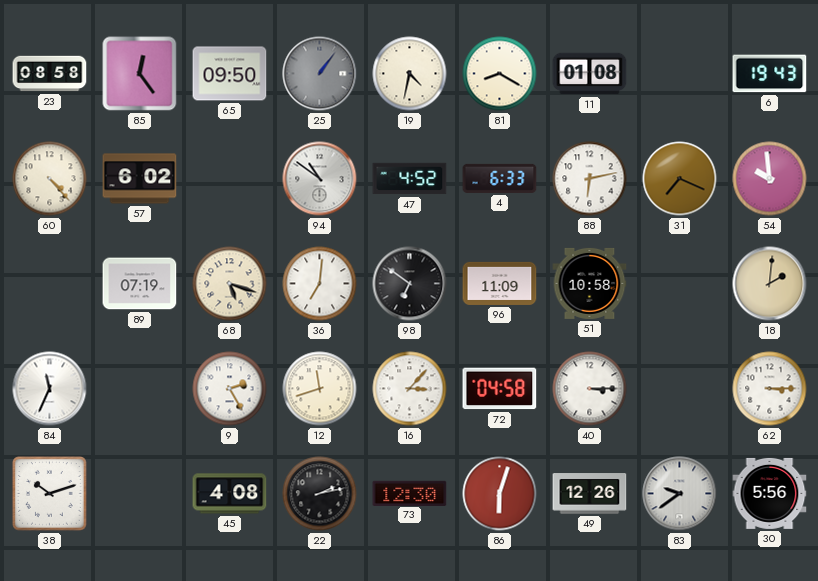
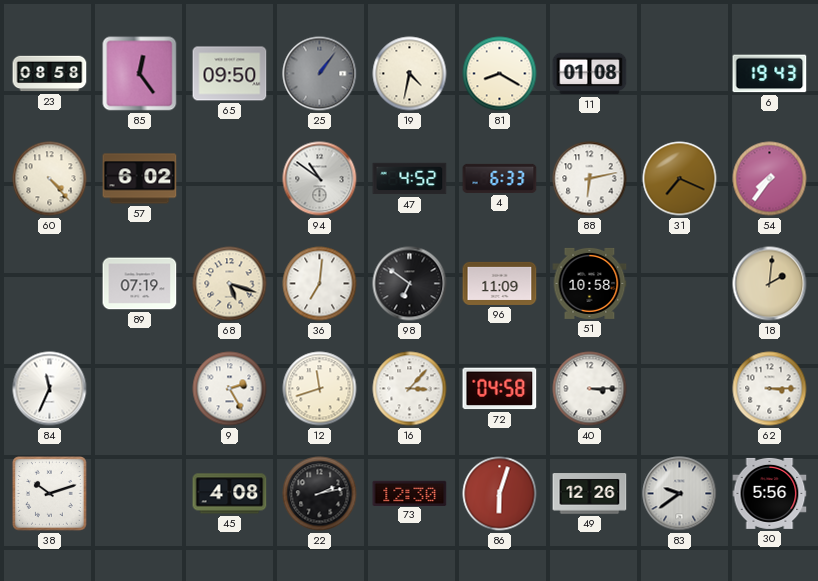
54: 9:59 -> 7:36 (770, 179)
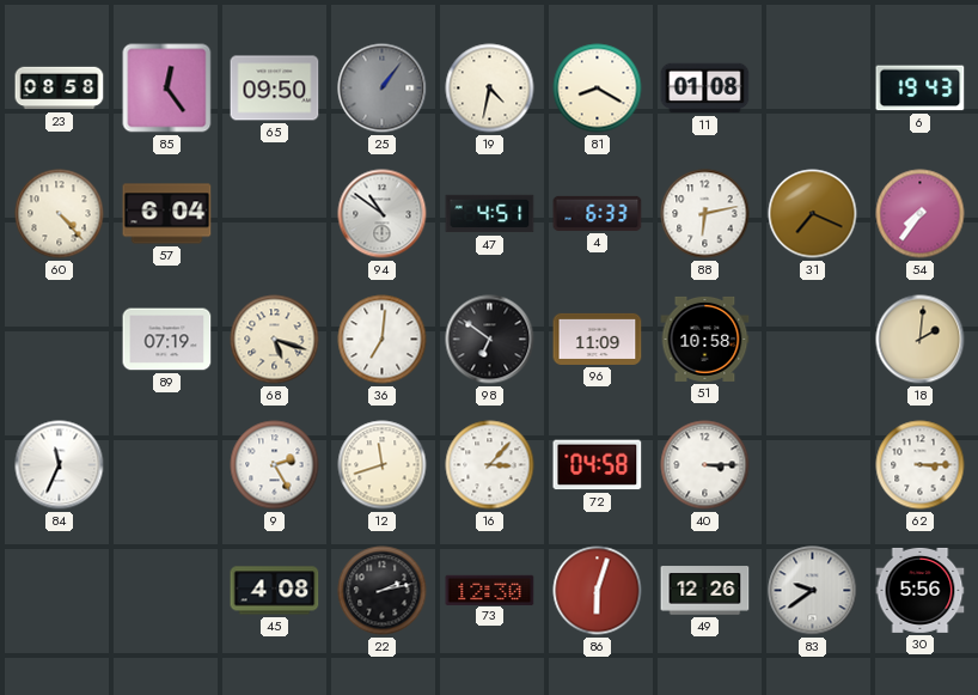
57: 6:02 -> 6:04 (167, 214)
47: 4:52 -> 4:51 (490, 214)
38: 10:12 -> none (50, 494)
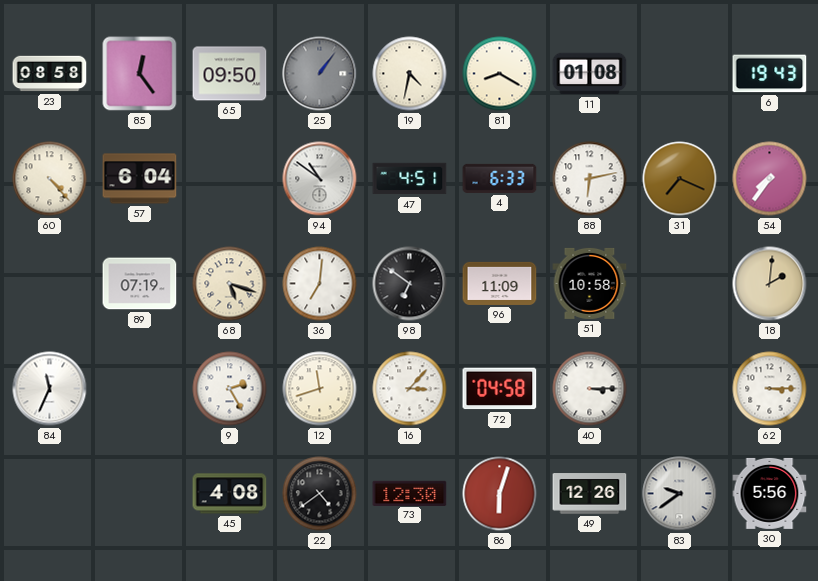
22: 2:13 -> 4:39 (320, 494)
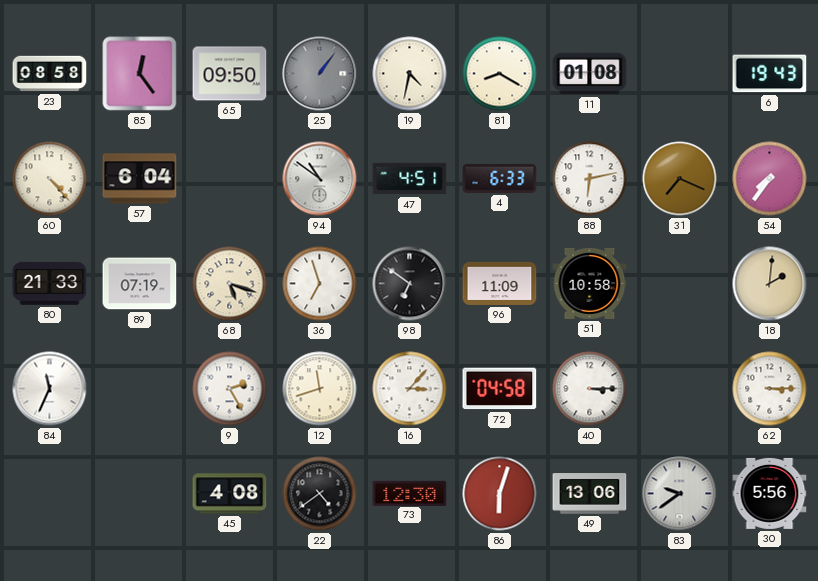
80: none -> 21:33 (50, 284)
36: 7:01 -> 6:57 (320, 284)
49: 12:26 -> 13:06 (590, 494)
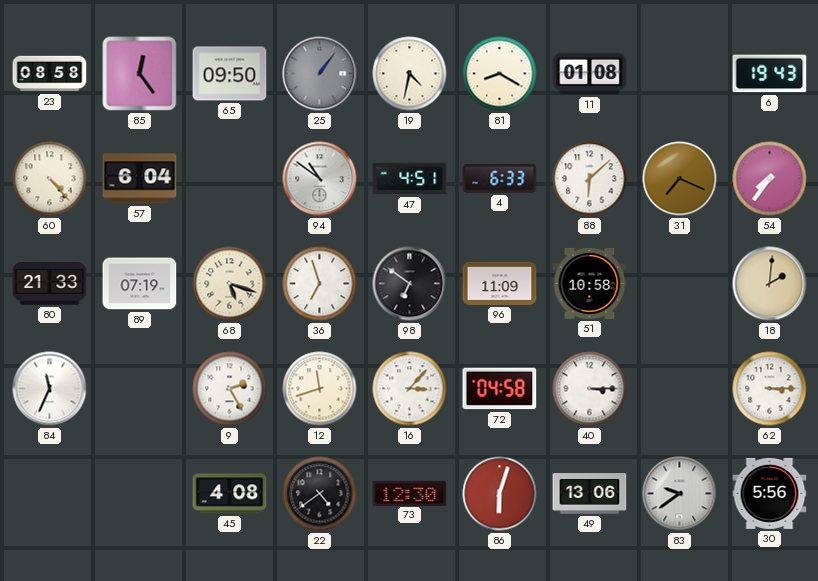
88: 6:13 -> 6:08 (590, 179)
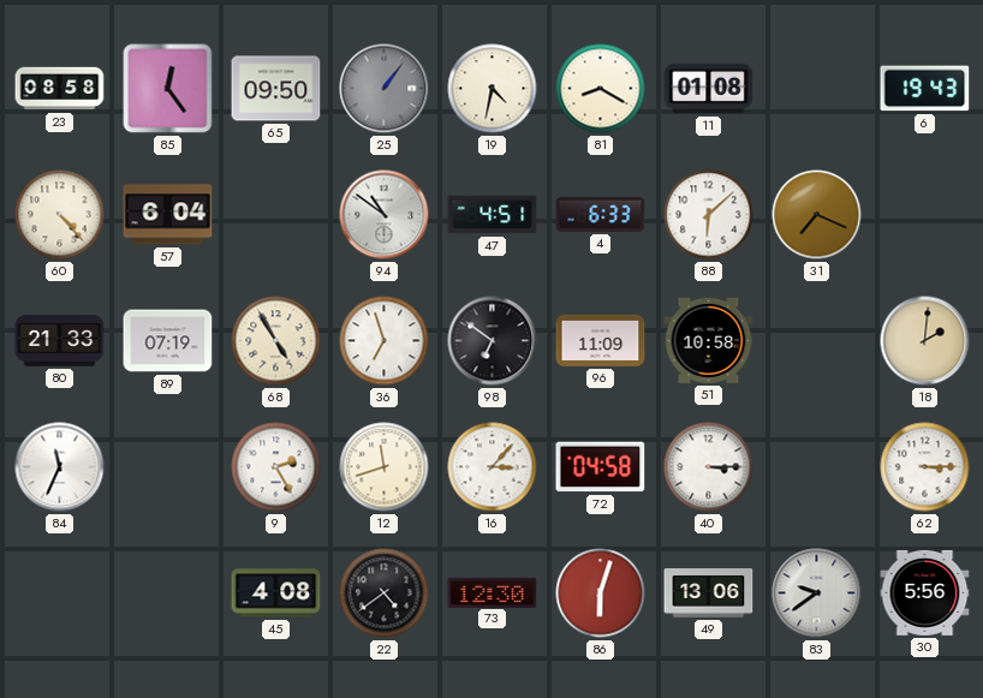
54: 7:36 -> none (770, 179)
68: 5:18 -> 4:55 (276, 341)
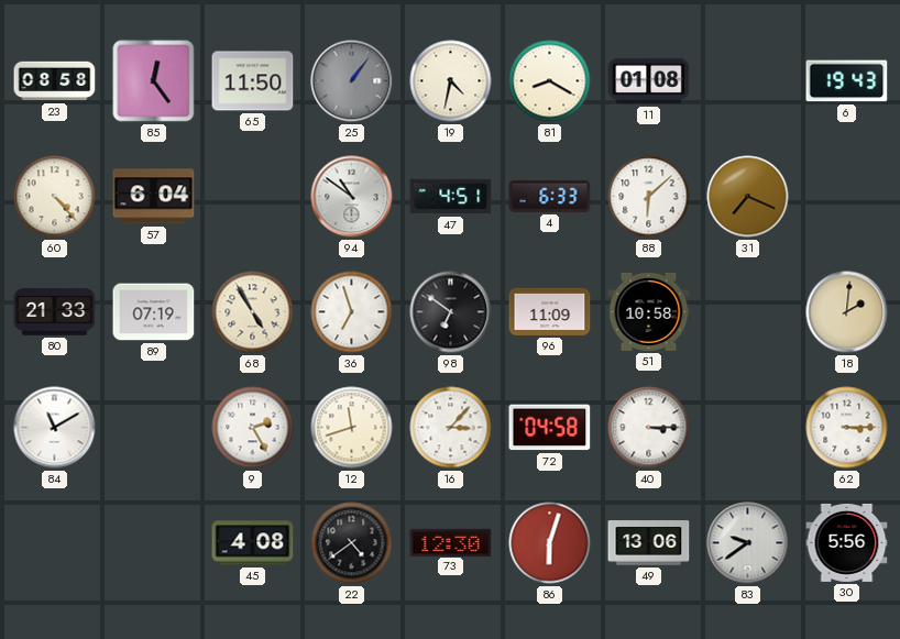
65: 09:50 -> 11:50 (253, 81)
84: 11:34 -> 11:10 (55, 428)
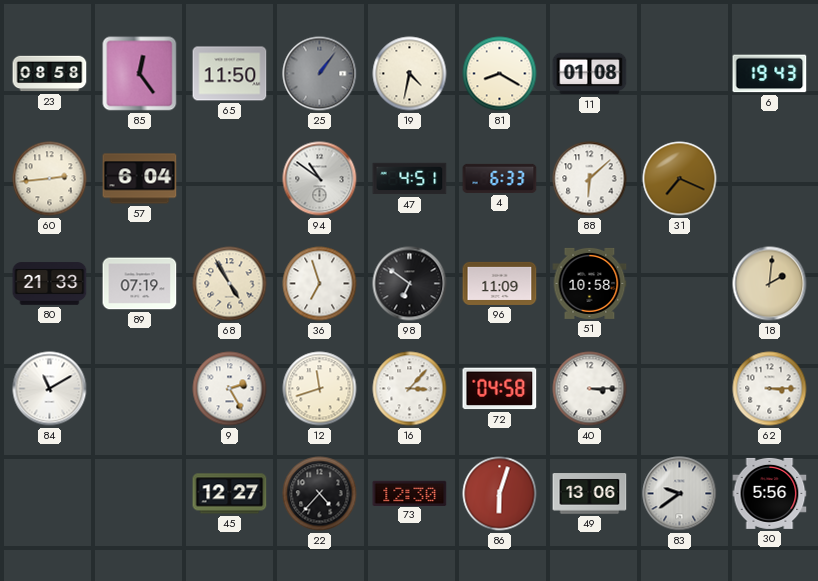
60: 4:23 -> 2:44 (50, 179)
45: 4:08 -> 12:27 (230, 494)
22: 4:39 -> 4:37 (320, 494)
